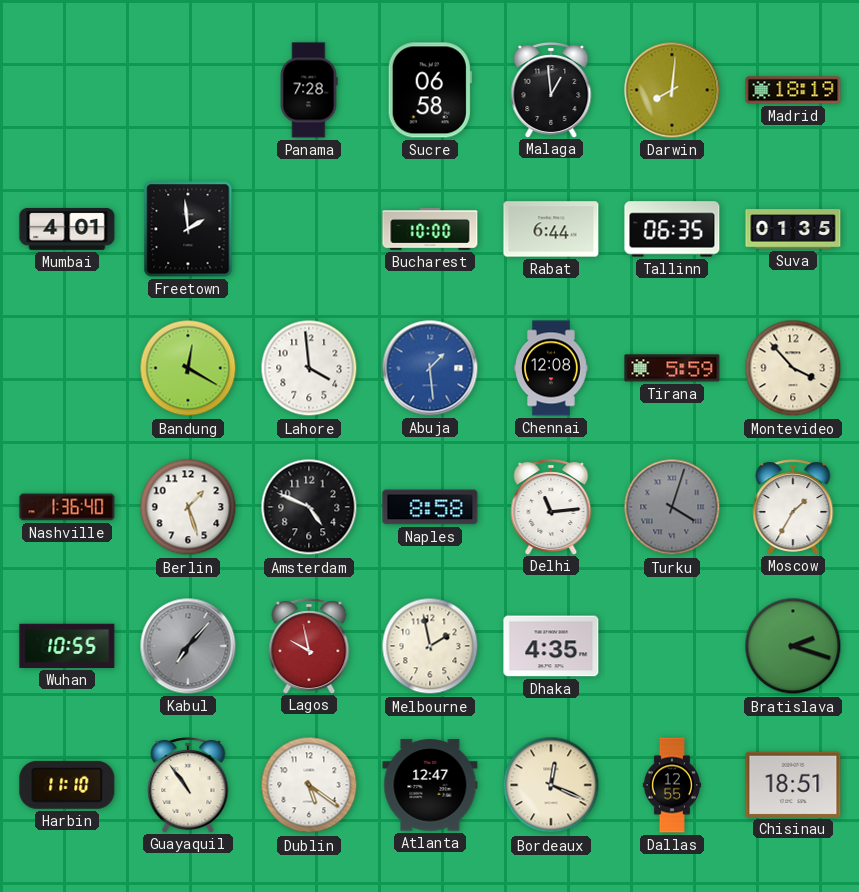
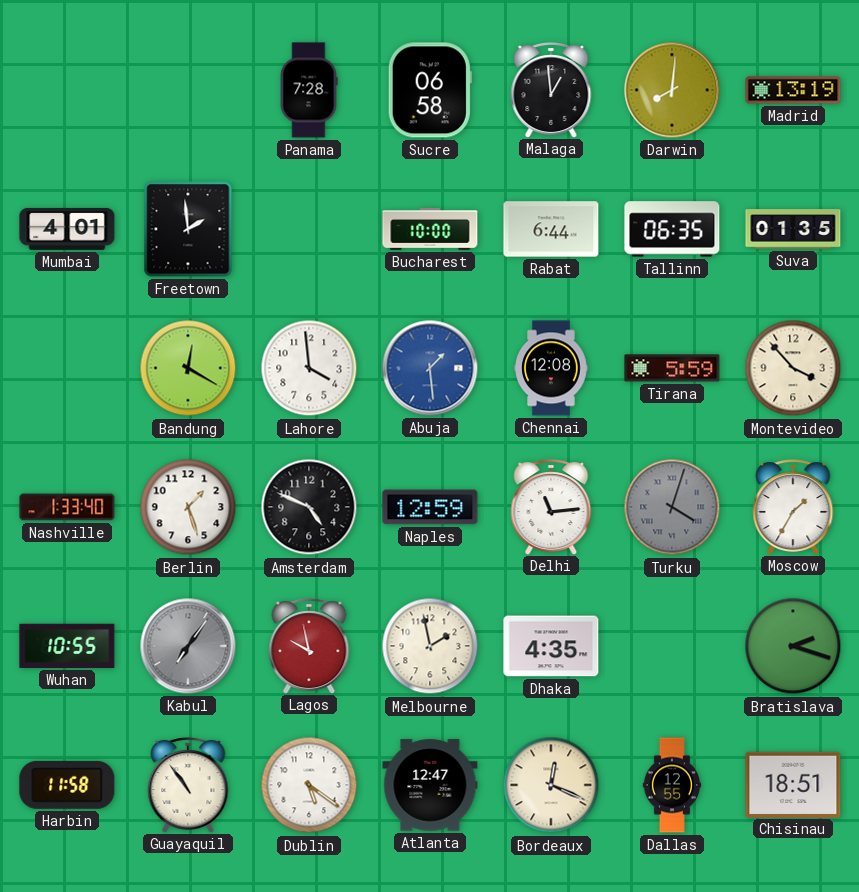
Madrid: 18:19 -> 13:19 (793, 90)
Nashville: 1:36 -> 1:33 (67, 507)
Naples: 8:58 -> 12:59 (430, 507)
Kabul: 7:07 -> 7:06 (188, 646)
Harbin: 11:10 -> 11:58 (67, 785)
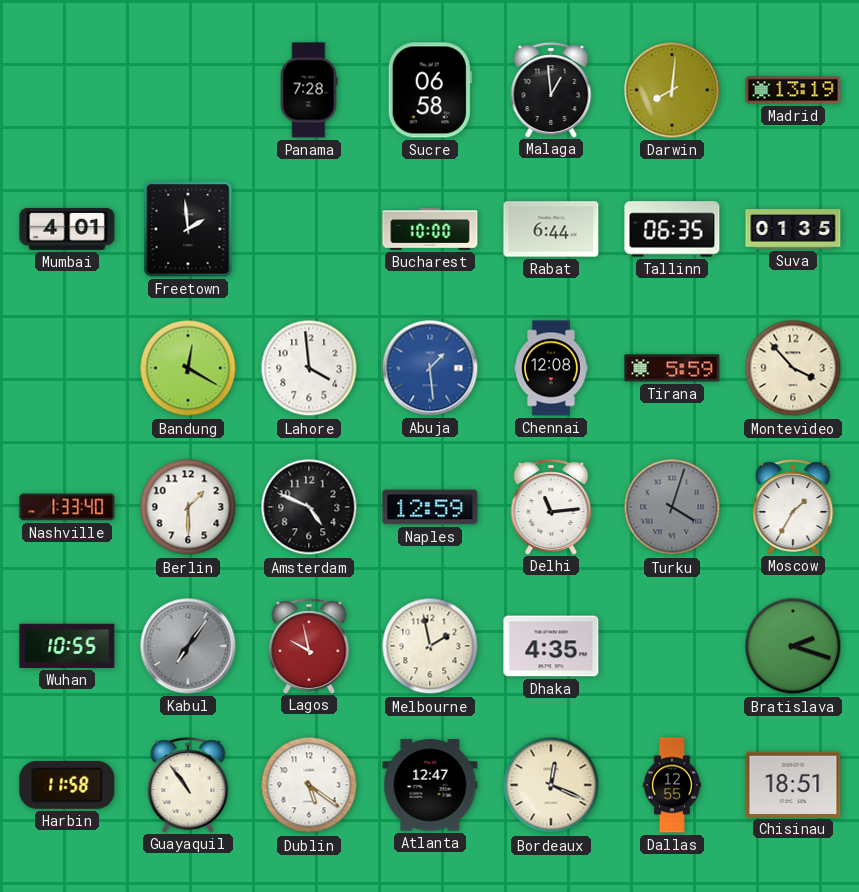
Berlin: 1:27 -> 1:30 (188, 507)
